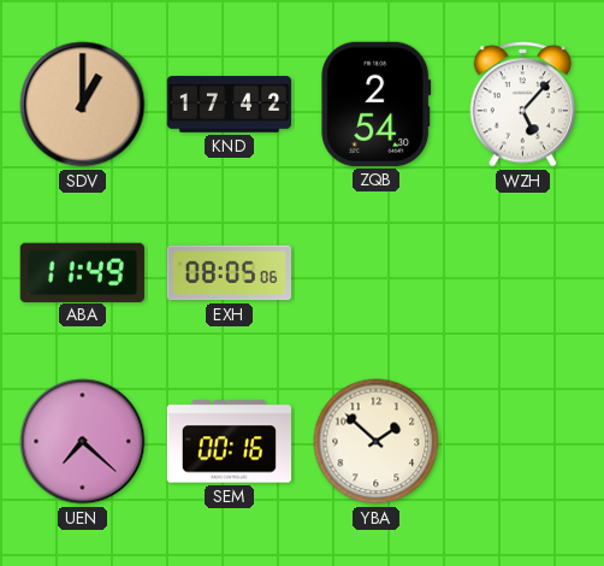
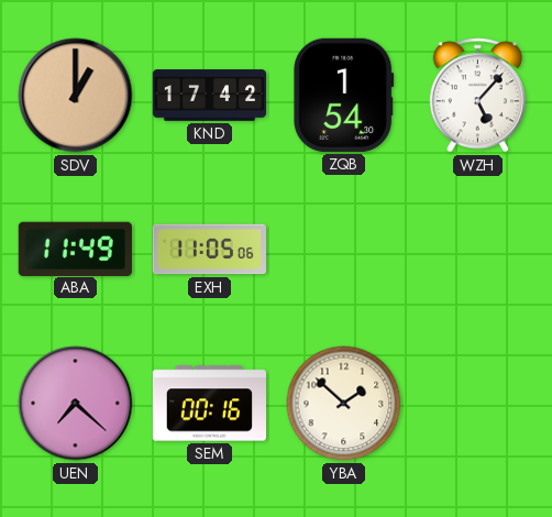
ZQB: 2:54 -> 1:54 (344, 95)
EXH: 08:05 -> 11:05 (209, 250)
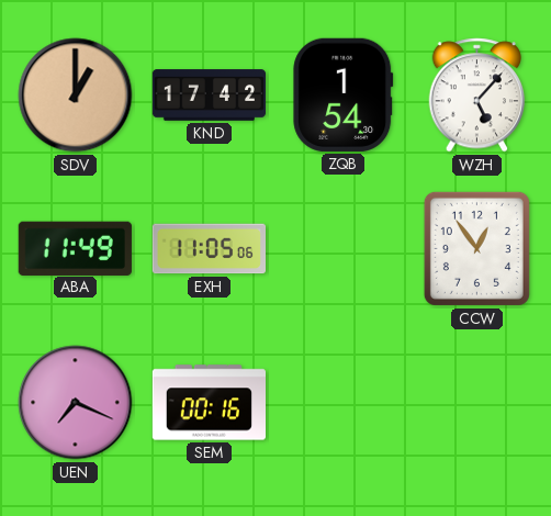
CCW: none -> 12:54 (476, 248)
UEN: 7:22 -> 7:19 (76, 403)
YBA: 1:52 -> none (344, 404)
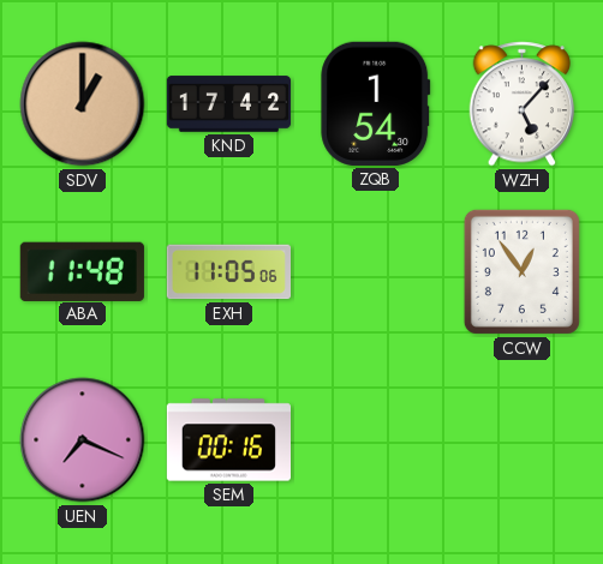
ABA: 11:49 -> 11:48 (82, 271)
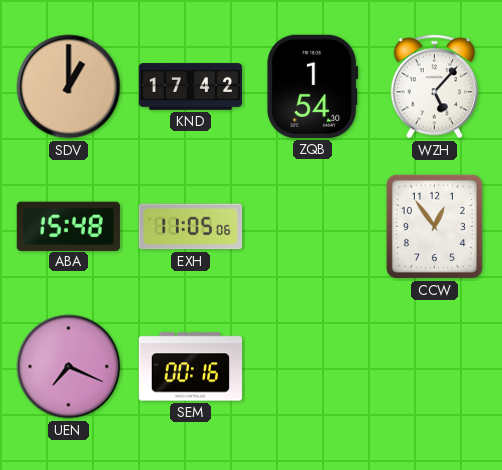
ABA: 11:48 -> 15:48 (68, 226)
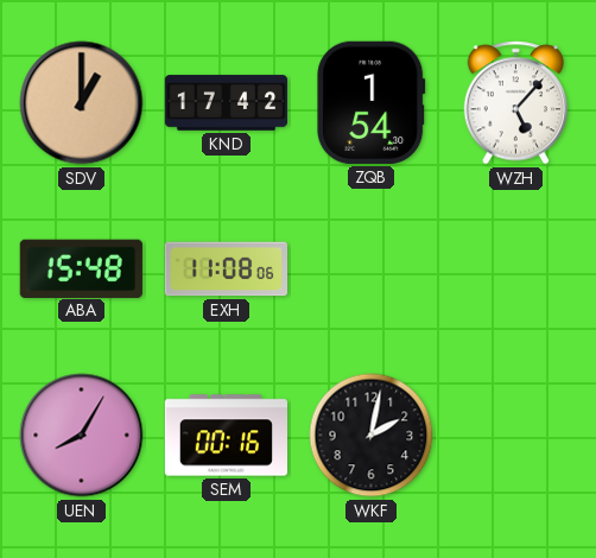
EXH: 11:05 -> 11:08 (226, 270)
CCW: 12:54 -> none (434, 226)
UEN: 7:19 -> 8:05 (82, 436)
WKF: none -> 2:02 (372, 436)
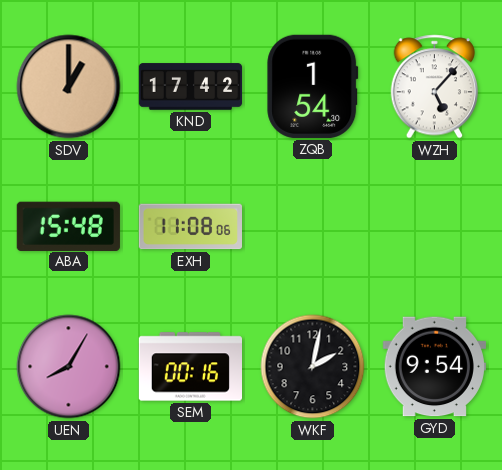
GYD: none -> 9:54 (434, 367)
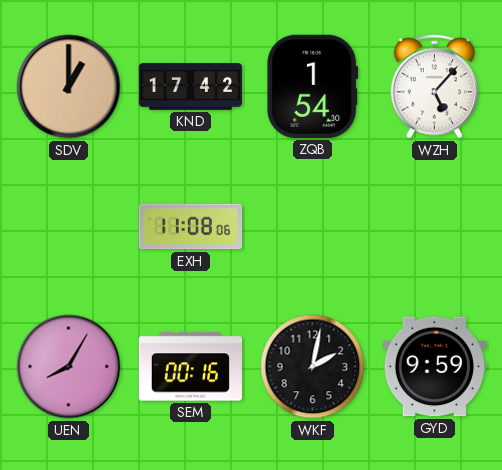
ABA: 15:48 -> none (68, 226)
GYD: 9:54 -> 9:59 (434, 367)
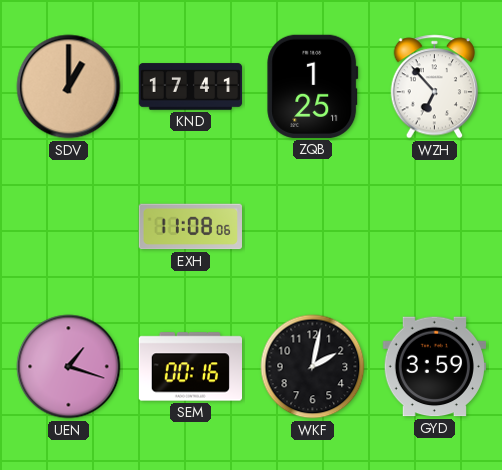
KND: 17:42 -> 17:41 (191, 87)
ZQB: 1:54 -> 1:25 (313, 86)
WZH: 5:07 -> 6:53 (435, 87)
UEN: 8:05 -> 1:18 (69, 367)
GYD: 9:59 -> 3:59 (434, 367)
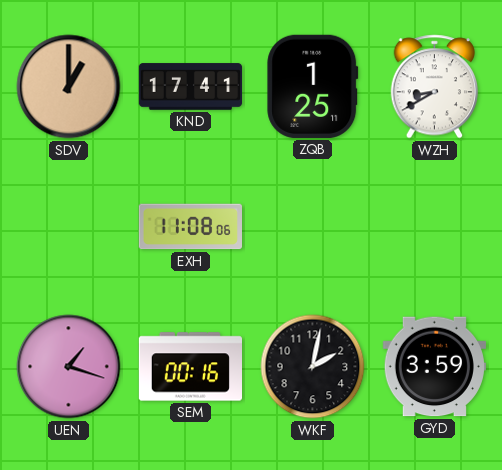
WZH: 6:53 -> 8:40 (435, 87)
